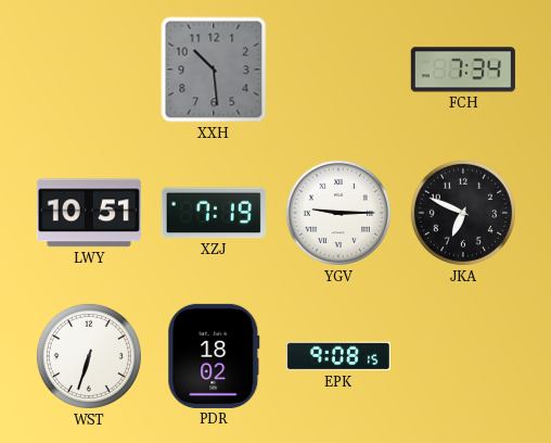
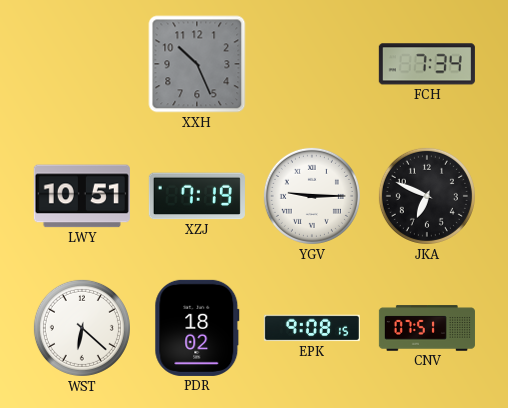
XXH: 10:29 -> 10:26 (197, 64)
WST: 6:33 -> 6:22 (82, 328)
CNV: none -> 07:51 (427, 328)
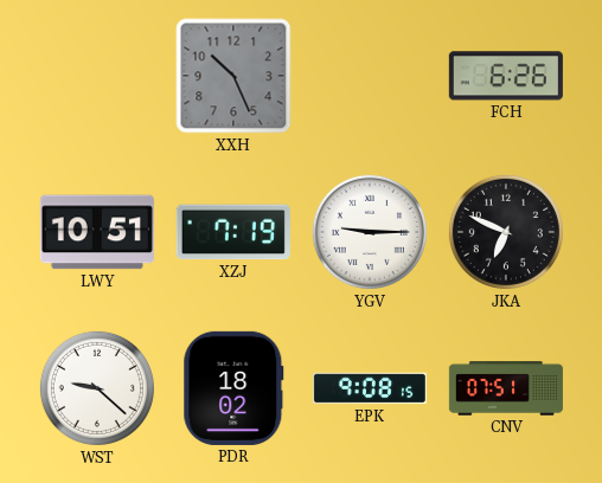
FCH: 7:34 -> 6:26 (506, 76)
WST: 6:22 -> 9:22 (97, 388)
